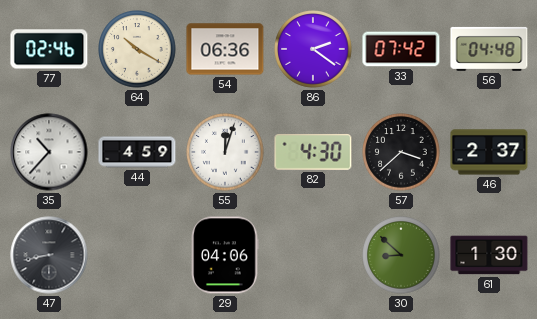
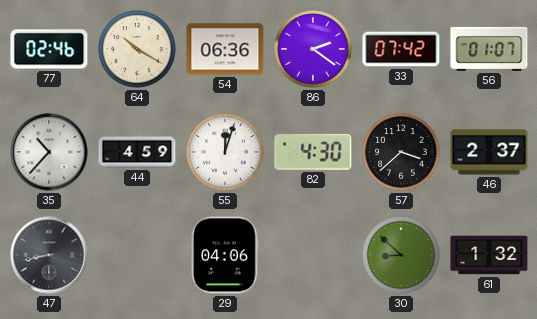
56: 04:48 -> 01:07 (489, 49)
61: 1:30 -> 1:32 (489, 255)
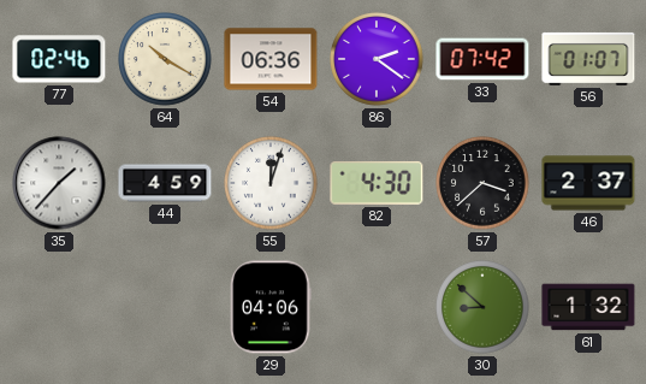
35: 10:37 -> 1:37 (59, 183)
47: 8:43 -> none (49, 255)
